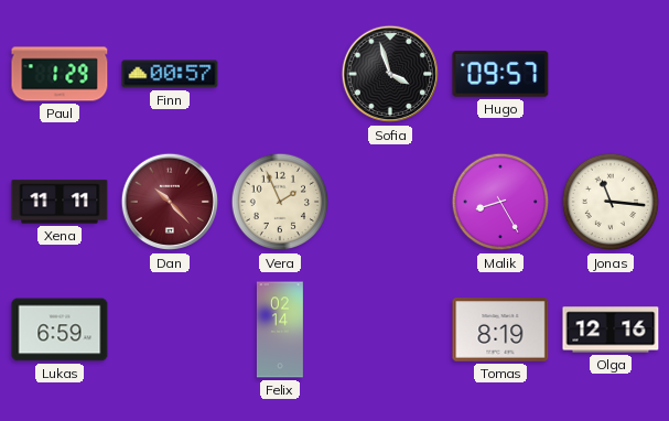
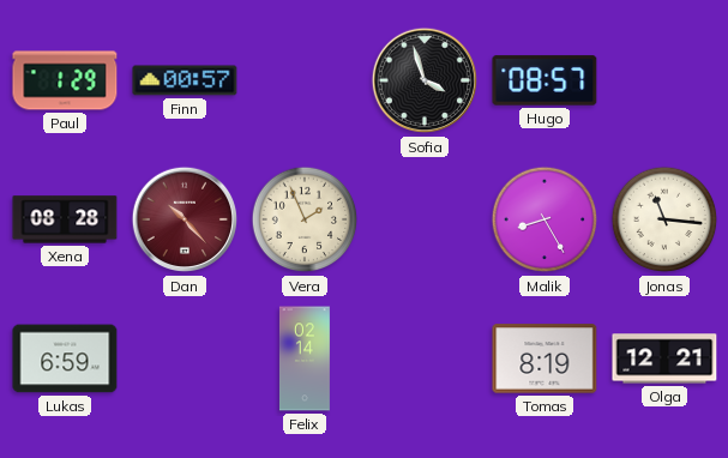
Hugo: 09:57 -> 08:57 (545, 80)
Xena: 11:11 -> 08:28 (65, 219)
Olga: 12:16 -> 12:21 (664, 358)
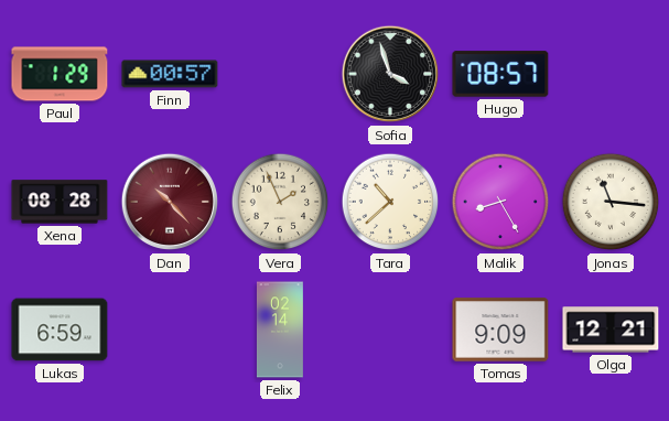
Tara: none -> 10:38 (390, 202)
Tomas: 8:19 -> 9:09 (500, 330)
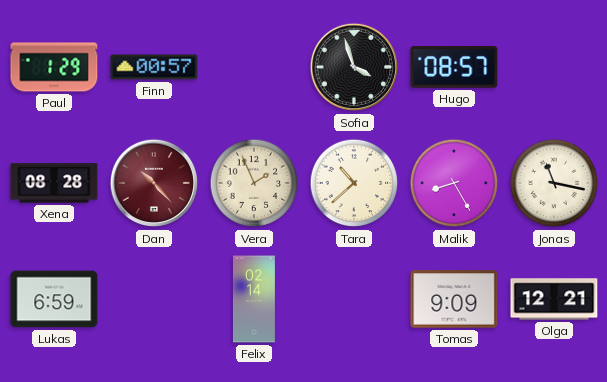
Jonas: 11:16 -> 11:17 (554, 183)
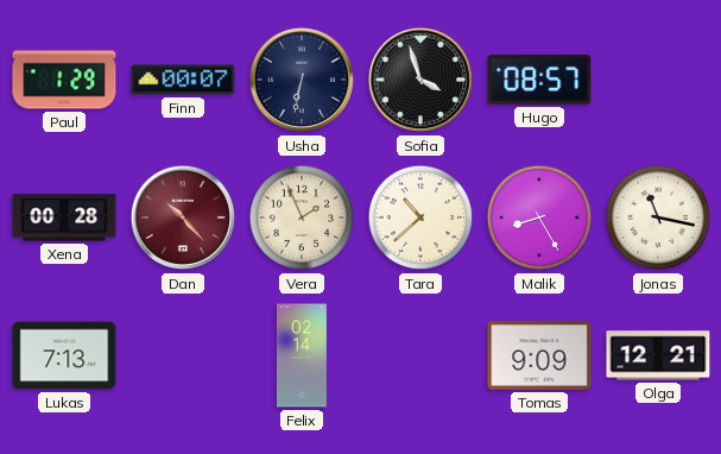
Finn: 00:57 -> 00:07 (183, 80)
Usha: none -> 6:32 (302, 80)
Xena: 08:28 -> 00:28 (64, 217)
Lukas: 6:59 -> 7:13 (64, 355)
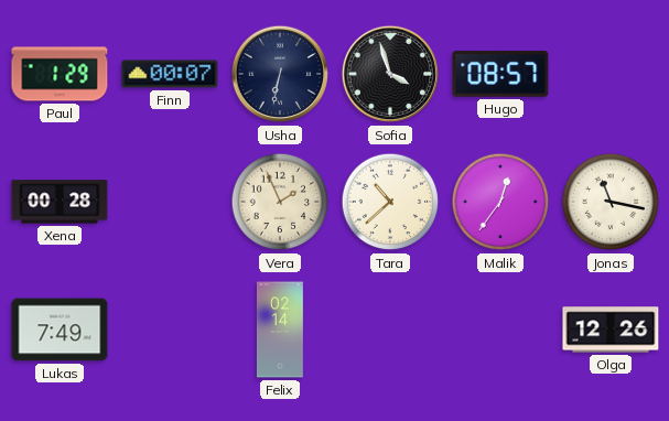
Dan: 10:23 -> none (183, 217)
Malik: 8:25 -> 12:36 (500, 202)
Lukas: 7:13 -> 7:49 (60, 330)
Tomas: 9:09 -> none (539, 355)
Olga: 12:21 -> 12:26 (611, 330)
